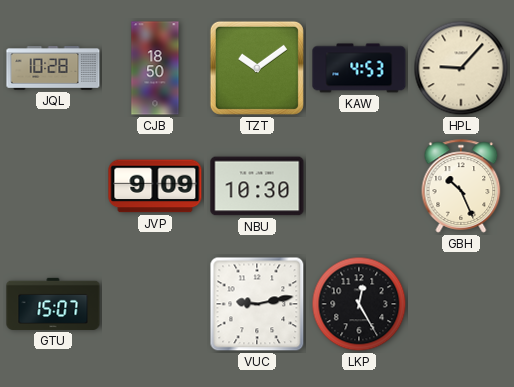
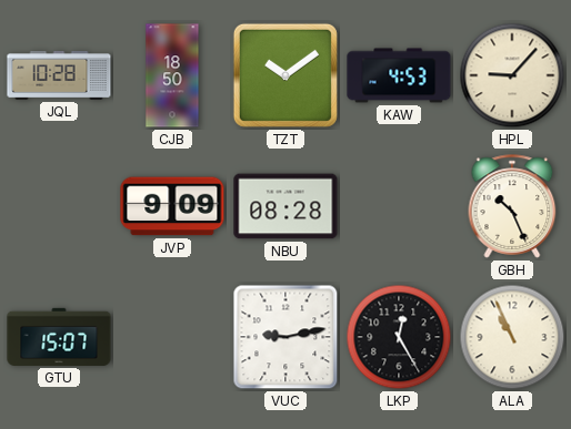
NBU: 10:30 -> 08:28 (285, 206)
ALA: none -> 10:56 (512, 337)
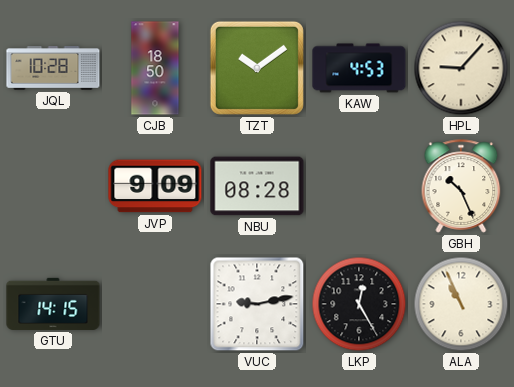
GTU: 15:07 -> 14:15 (53, 304)
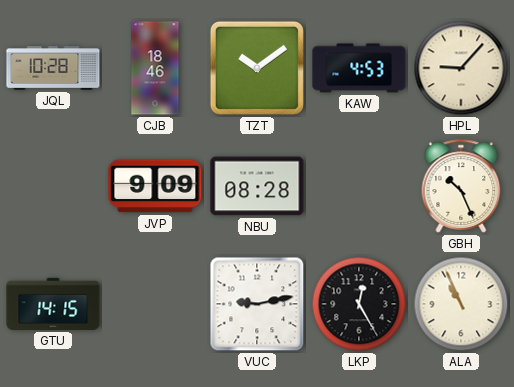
CJB: 18:50 -> 18:46 (155, 68)
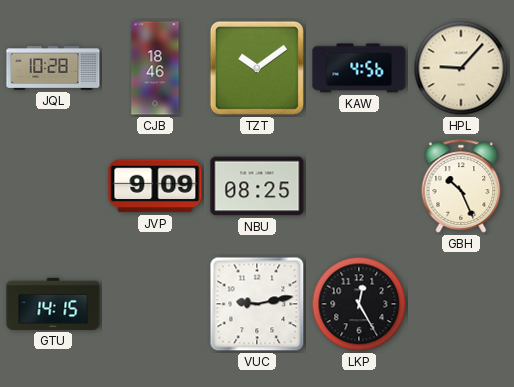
KAW: 4:53 -> 4:56 (359, 68)
NBU: 08:28 -> 08:25 (257, 186)
ALA: 10:56 -> none (461, 304)
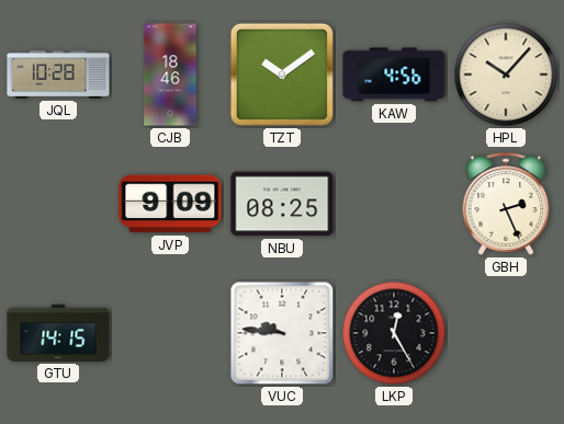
HPL: 9:07 -> 10:07 (506, 75)
GBH: 10:26 -> 2:26 (506, 204)
VUC: 9:13 -> 9:46 (282, 333)
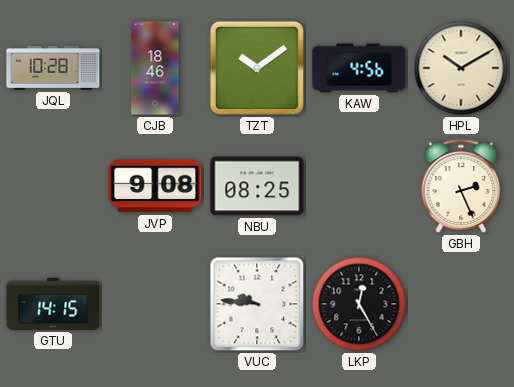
HPL: 10:07 -> 10:10 (461, 68)
JVP: 9:09 -> 9:08 (155, 186)
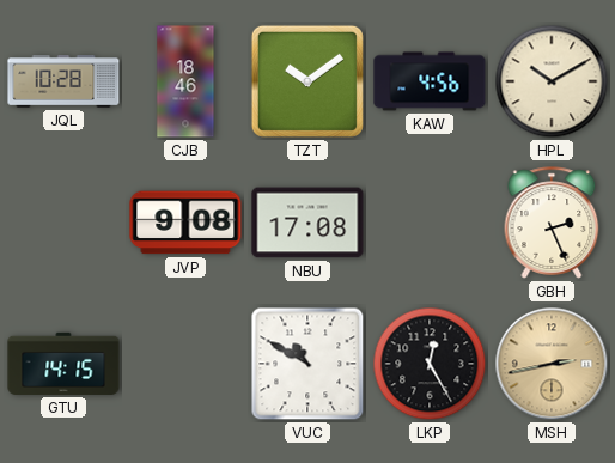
NBU: 08:25 -> 17:08 (307, 223)
VUC: 9:46 -> 10:50 (307, 364)
MSH: none -> 2:43 (552, 364)
